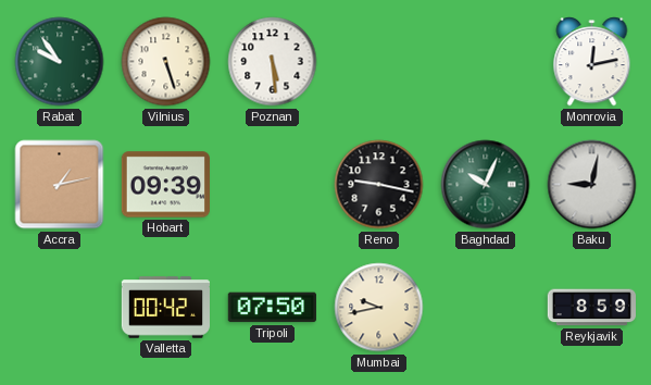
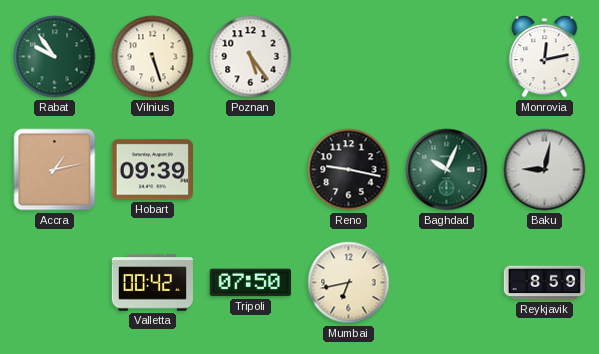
Poznan: 5:29 -> 5:24 (251, 57)
Mumbai: 9:43 -> 6:43 (349, 283)
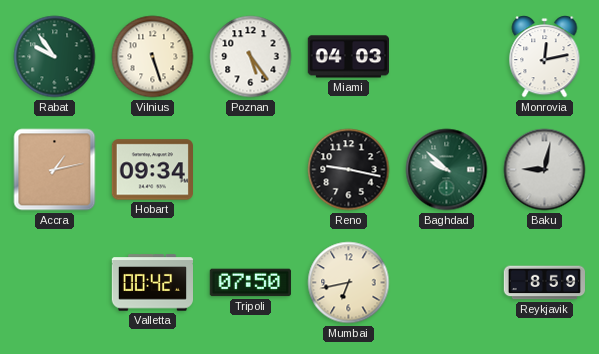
Miami: none -> 04:03 (348, 57)
Hobart: 09:39 -> 09:34 (152, 170)
Baghdad: 10:04 -> 9:52 (447, 170)
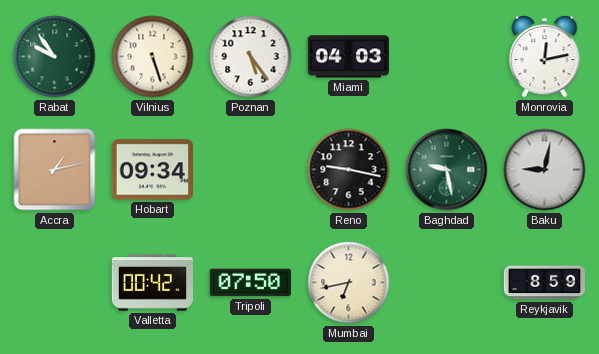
Baghdad: 9:52 -> 9:28 (447, 170)
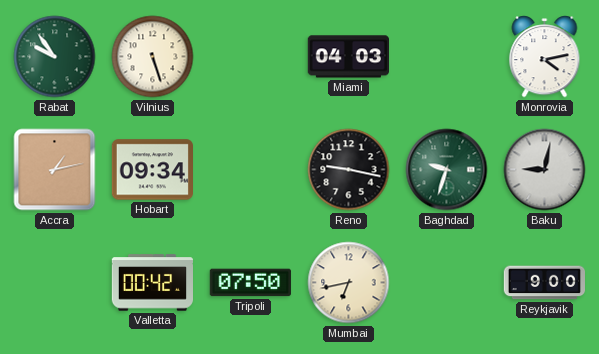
Poznan: 5:24 -> none (251, 57)
Monrovia: 12:13 -> 4:13 (545, 57)
Baghdad: 9:28 -> 9:33 (447, 170)
Reykjavik: 8:59 -> 9:00 (544, 283)
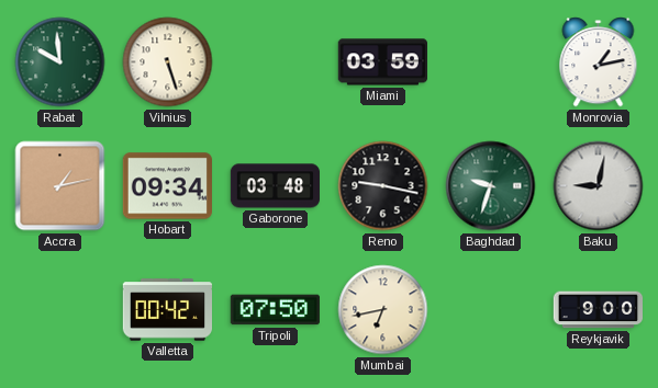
Rabat: 9:54 -> 9:59 (60, 62)
Miami: 04:03 -> 03:59 (382, 62)
Monrovia: 4:13 -> 1:13 (599, 62)
Gaborone: none -> 03:48 (275, 186)
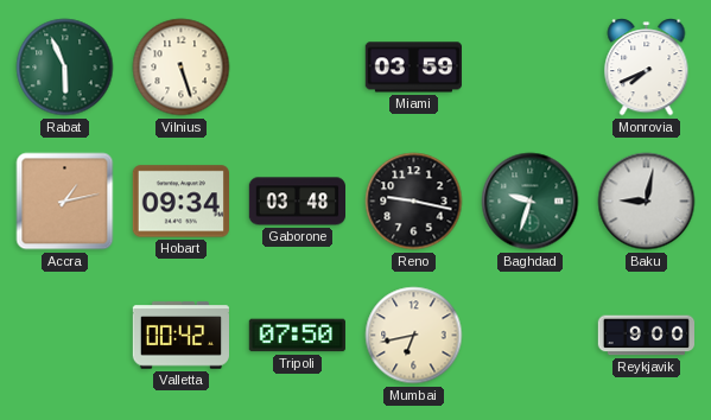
Rabat: 9:59 -> 5:56 (65, 68)
Monrovia: 1:13 -> 7:41 (647, 68)
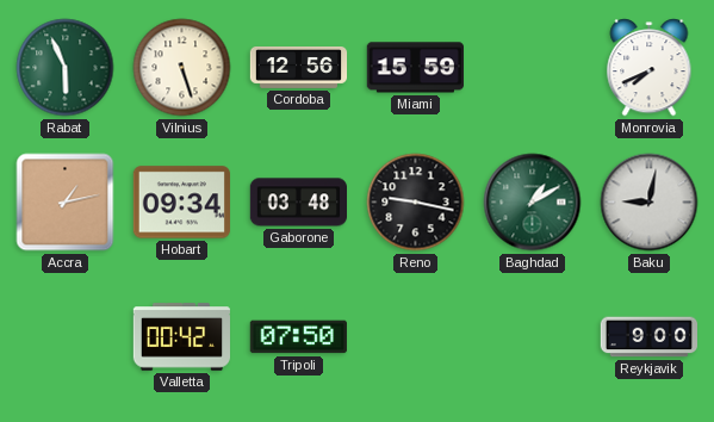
Cordoba: none -> 12:56 (299, 68)
Miami: 03:59 -> 15:59 (415, 68)
Baghdad: 9:33 -> 1:10 (533, 203)
Mumbai: 6:43 -> none (414, 336)
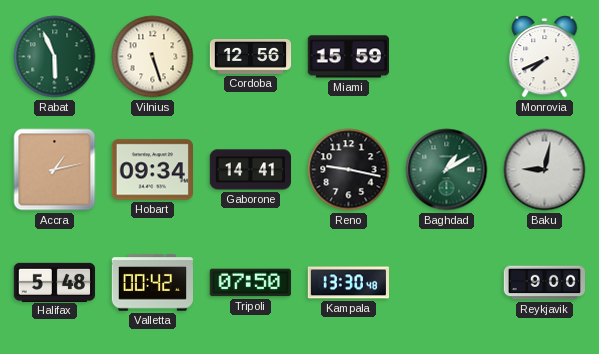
Gaborone: 03:48 -> 14:41 (250, 170)
Halifax: none -> 5:48 (55, 282)
Kampala: none -> 13:30 (348, 283)
